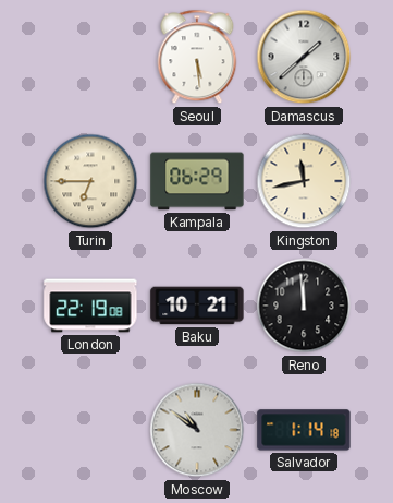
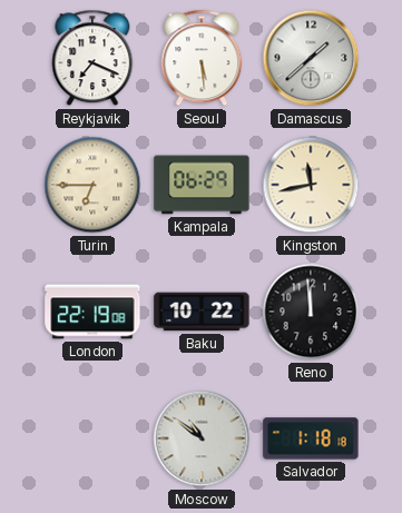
Reykjavik: none -> 7:19 (92, 58)
Baku: 10:21 -> 10:22 (202, 312)
Salvador: 1:14 -> 1:18 (311, 438)
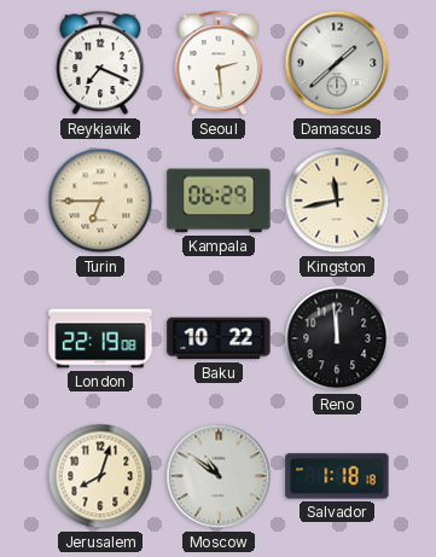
Seoul: 5:29 -> 2:29 (219, 63)
Jerusalem: none -> 8:03 (100, 476)
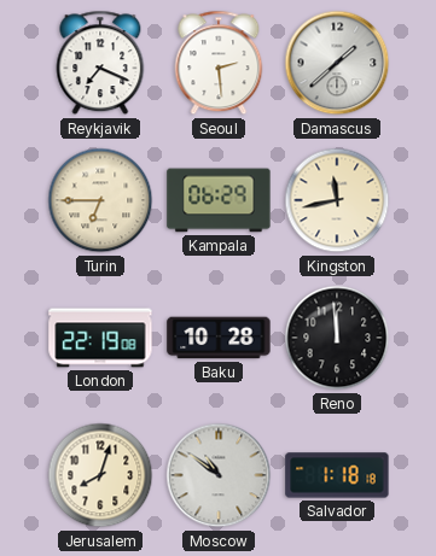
Baku: 10:22 -> 10:28 (219, 338)
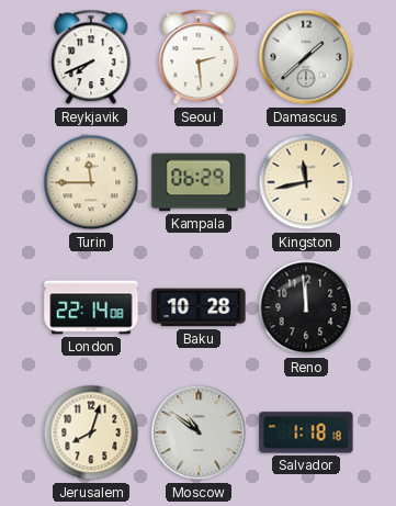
Reykjavik: 7:19 -> 7:41 (91, 57)
Turin: 6:45 -> 11:45 (91, 182)
London: 22:19 -> 22:14 (91, 307)
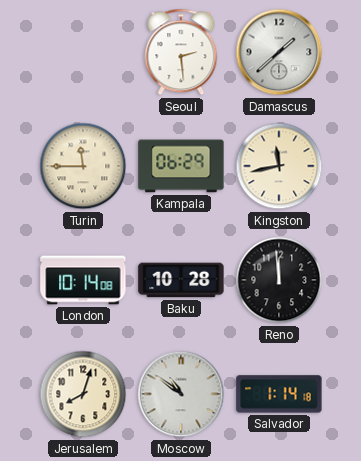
Reykjavik: 7:41 -> none (91, 57)
London: 22:14 -> 10:14 (83, 280)
Salvador: 1:18 -> 1:14 (279, 394)
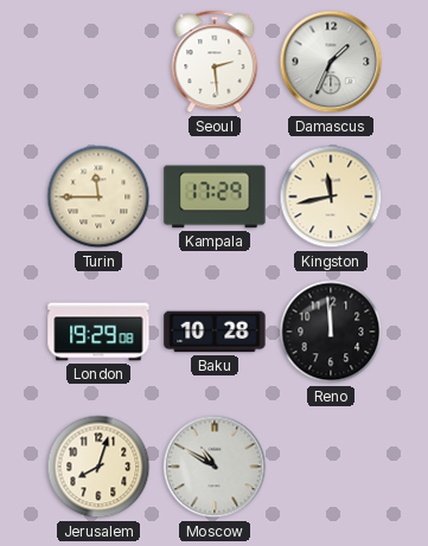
Damascus: 1:38 -> 1:34 (331, 62)
Kampala: 06:29 -> 17:29 (215, 197)
London: 10:14 -> 19:29 (98, 332)
Moscow: 10:51 -> 10:50 (215, 467)
Salvador: 1:14 -> none (279, 394)
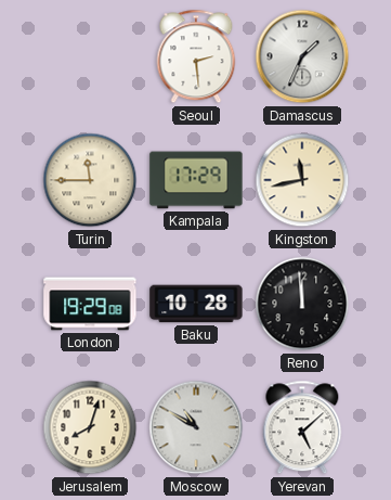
Yerevan: none -> 5:08 (302, 427)
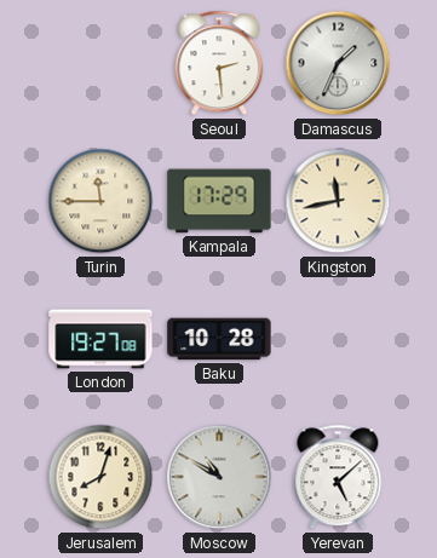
London: 19:29 -> 19:27 (100, 339)
Reno: 11:59 -> none (302, 304)
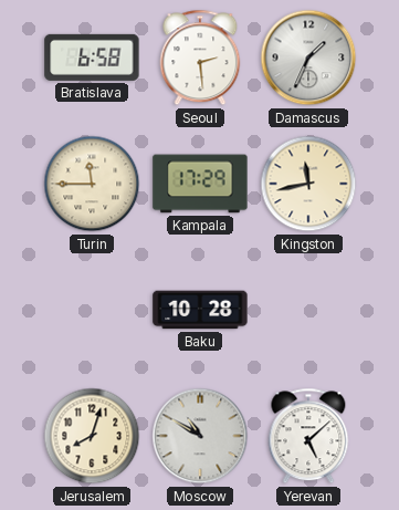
Bratislava: none -> 6:58 (92, 58)
London: 19:27 -> none (100, 339)
